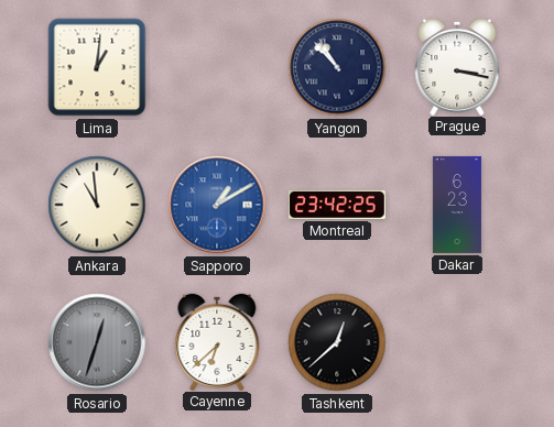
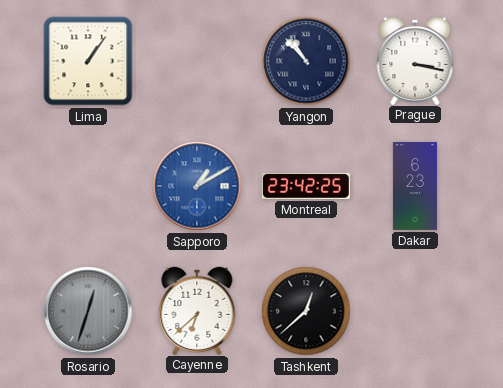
Lima: 1:01 -> 1:06 (88, 61)
Ankara: 10:59 -> none (97, 205)
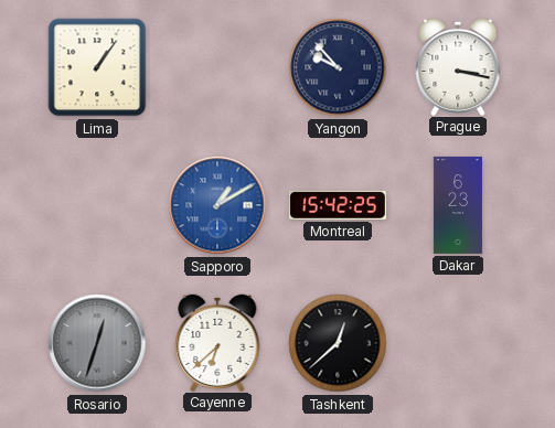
Yangon: 10:53 -> 9:53 (338, 67)
Montreal: 23:42 -> 15:42 (338, 205)
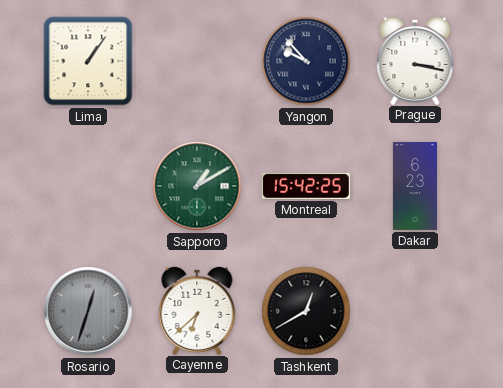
Sapporo dial: blue -> green (197, 186)
Tashkent: 12:38 -> 12:40 (306, 311)
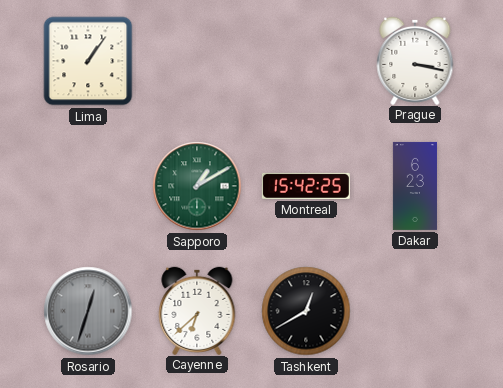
Yangon: 9:53 -> none (306, 61)
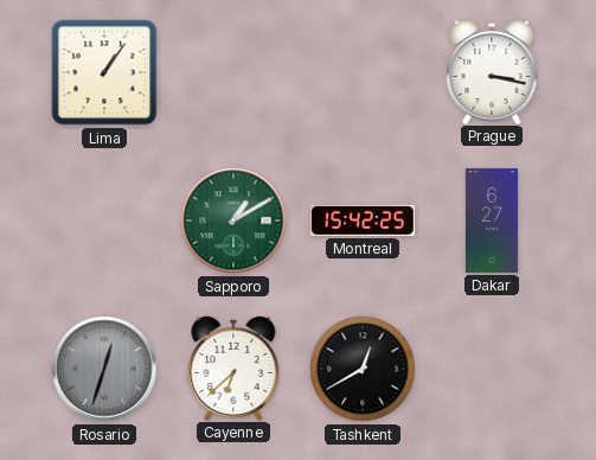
Dakar: 6:23 -> 6:27 (492, 221)
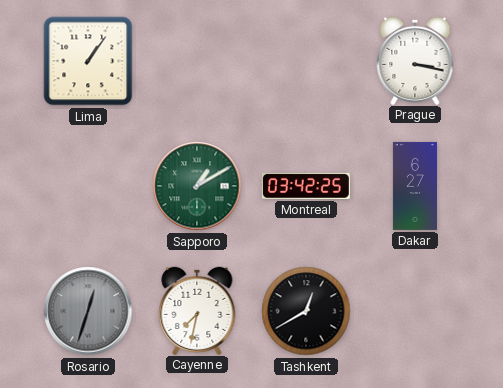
Montreal: 15:42 -> 03:42 (306, 186)
Cayenne: 6:38 -> 7:32 (197, 310)
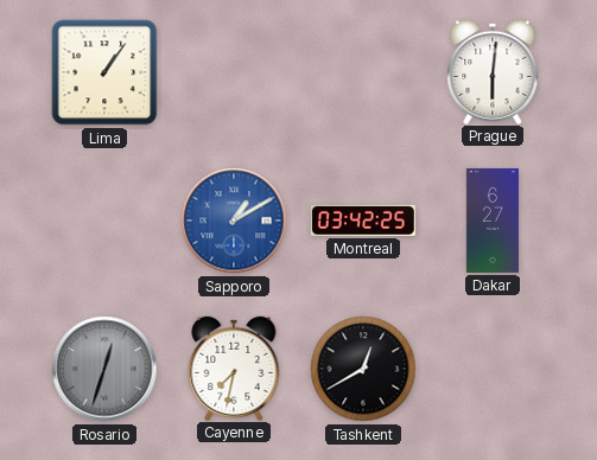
Prague: 3:17 -> 6:01 (493, 71)
Sapporo dial: green -> blue (234, 221)
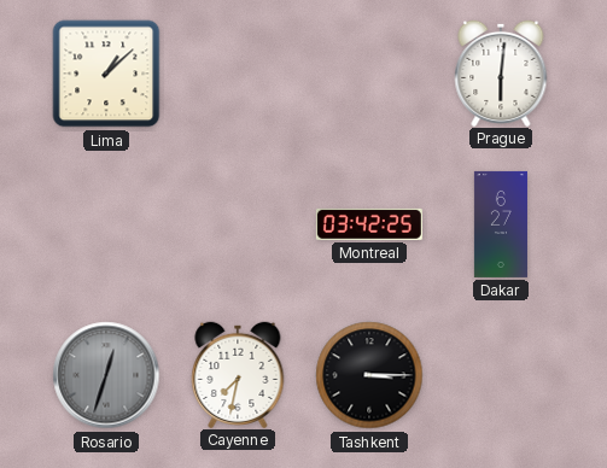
Lima: 1:06 -> 1:08 (106, 74)
Sapporo: 1:10 -> none (234, 221)
Tashkent: 12:40 -> 3:15 (369, 375)
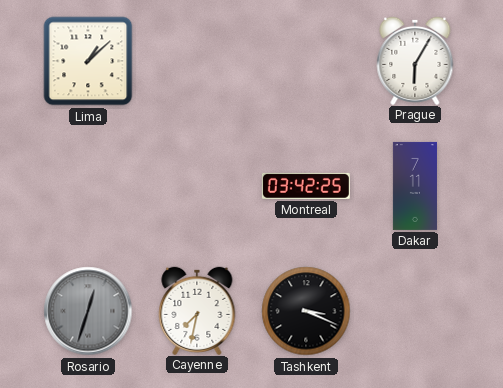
Prague: 6:01 -> 6:05 (415, 60)
Dakar: 6:27 -> 7:11 (415, 186)
Tashkent: 3:15 -> 3:19 (306, 311)
